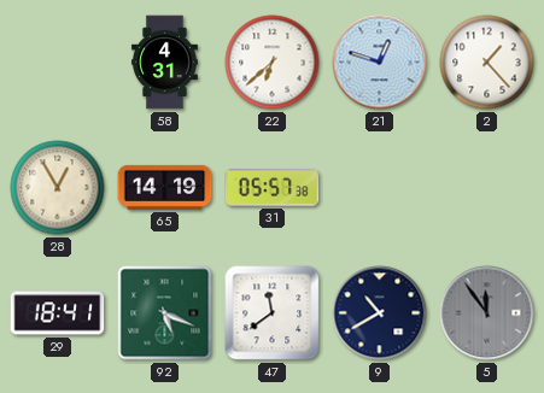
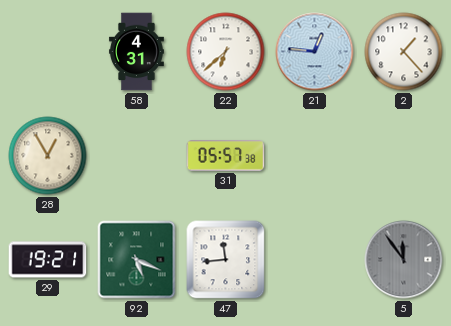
21: 12:48 -> 12:46 (315, 52)
65: 14:19 -> none (165, 187)
29: 18:41 -> 19:21 (48, 260)
47: 11:39 -> 11:44 (226, 260)
9: 10:40 -> none (380, 313)
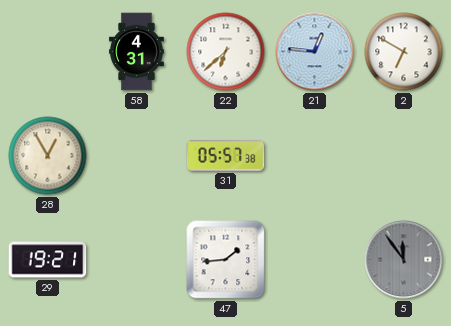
2: 1:23 -> 6:50 (404, 52)
92: 5:19 -> none (137, 260)
47: 11:44 -> 1:44 (226, 260)
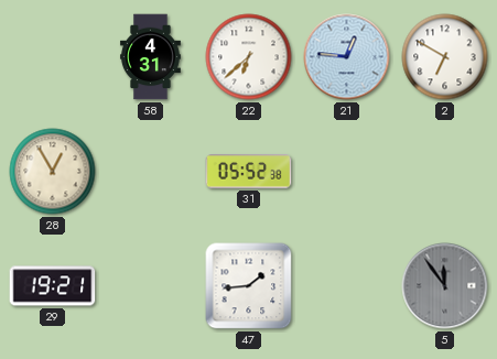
31: 05:57 -> 05:52 (249, 172)
